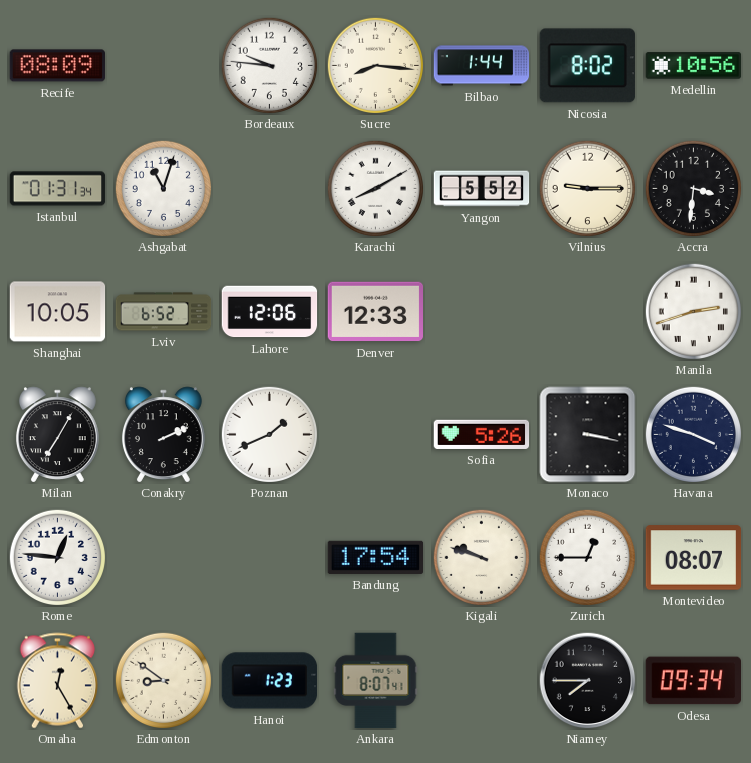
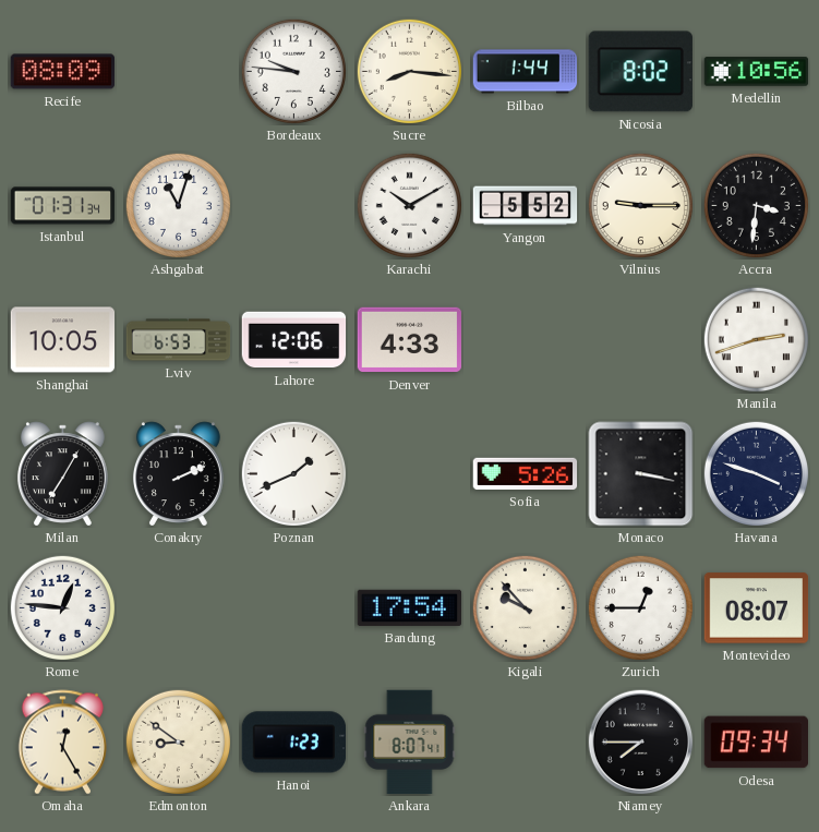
Karachi: 8:10 -> 10:10 (409, 205)
Lviv: 6:52 -> 6:53 (179, 340)
Denver: 12:33 -> 4:33 (410, 340)
Kigali: 9:48 -> 9:53 (525, 607)
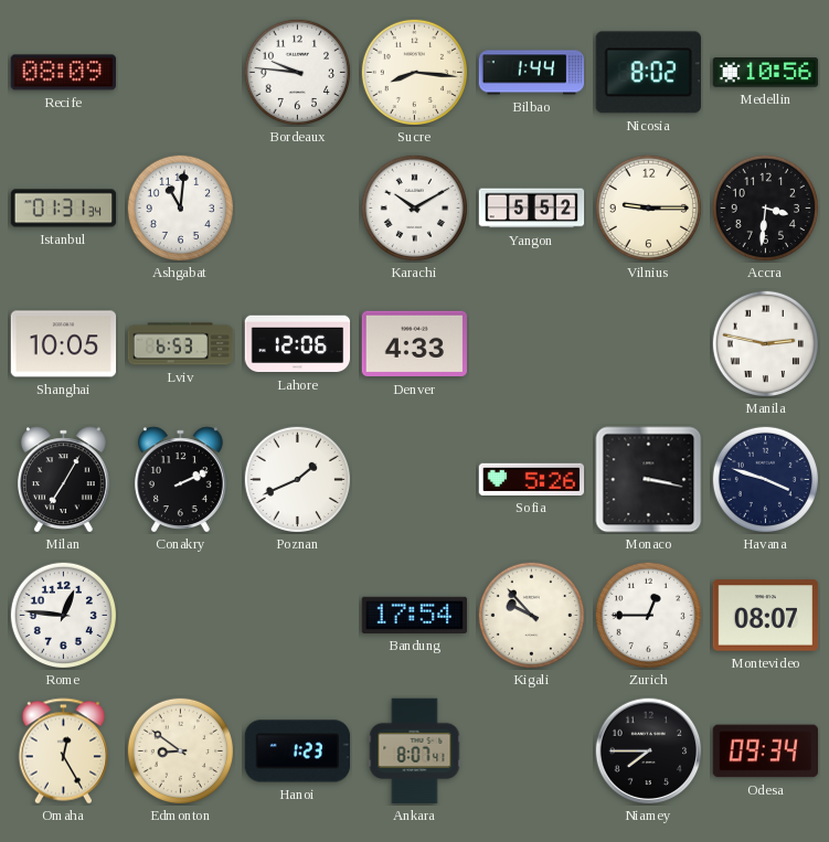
Ashgabat: 11:03 -> 11:01 (180, 207)
Manila: 2:42 -> 2:47 (765, 343)
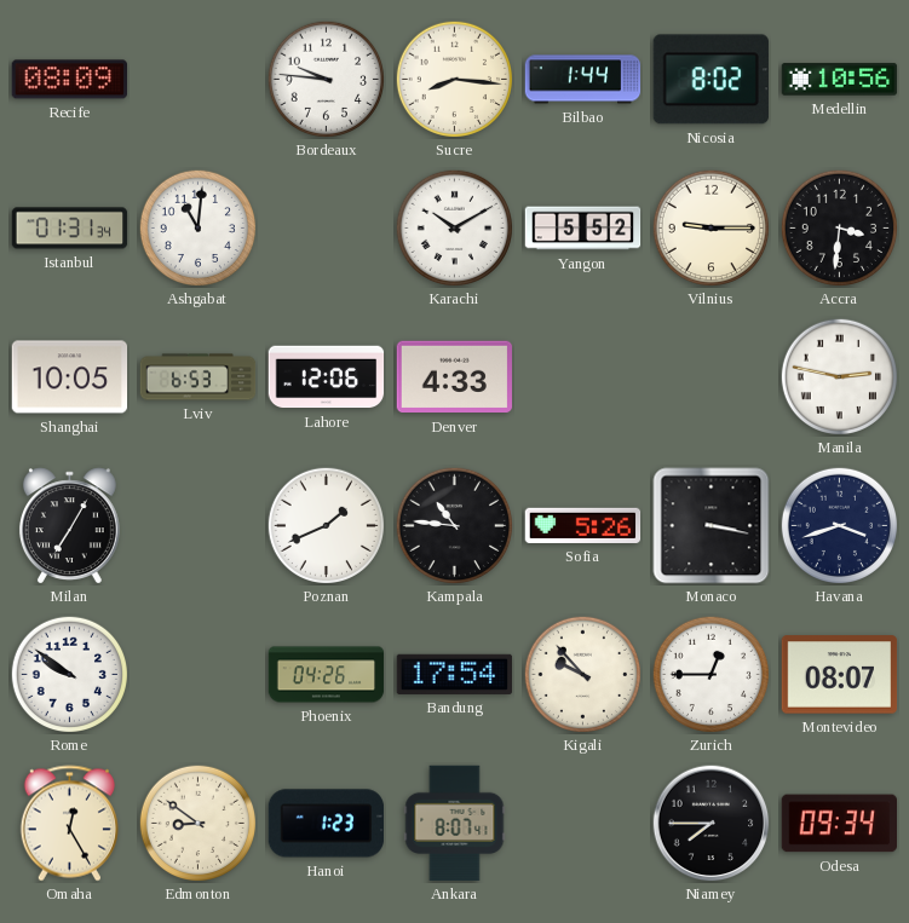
Conakry: 2:11 -> none (180, 479)
Kampala: none -> 10:46 (454, 525)
Havana: 3:48 -> 3:42 (839, 525)
Rome: 12:46 -> 9:51 (69, 674)
Phoenix: none -> 04:26 (327, 675)
